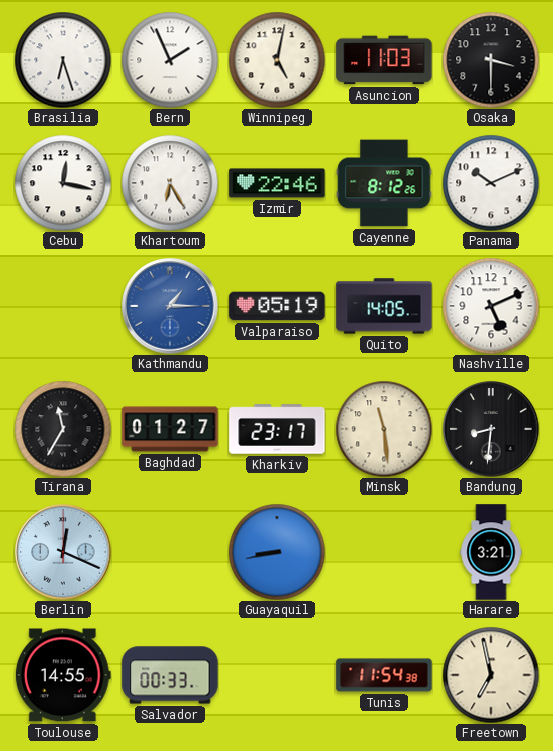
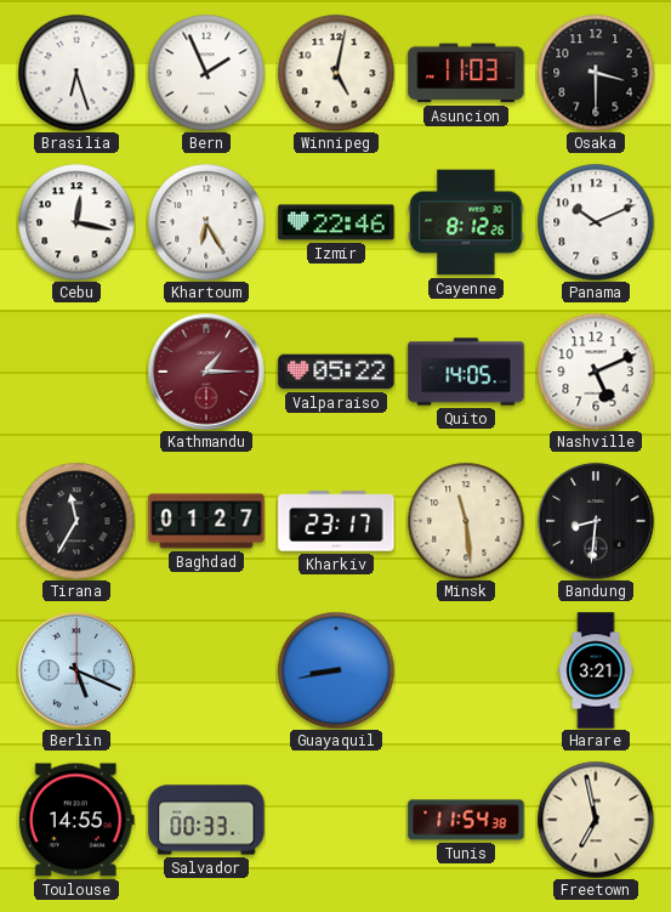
Kathmandu dial: blue -> burgundy (206, 372)
Valparaiso: 05:19 -> 05:22 (336, 372)
Berlin: 12:19 -> 5:19 (76, 670)
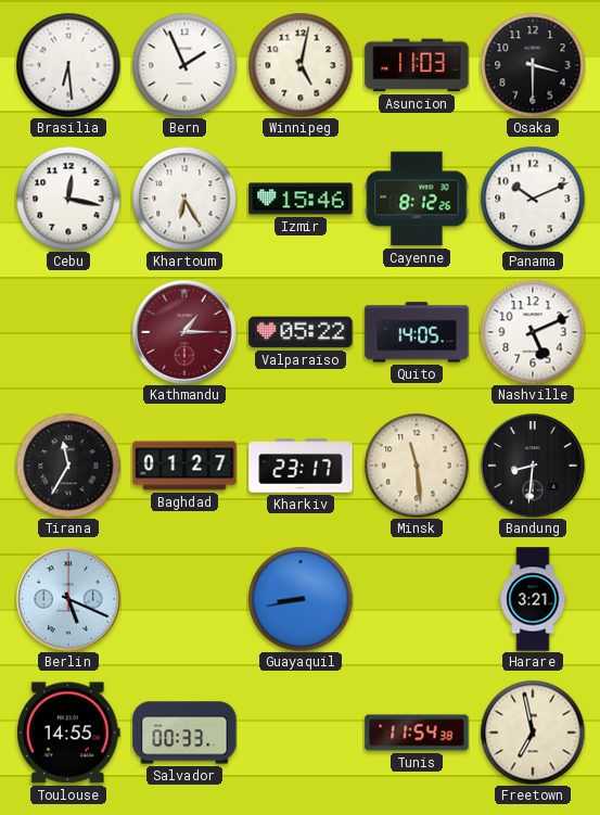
Brasilia: 6:27 -> 6:29 (68, 65)
Izmir: 22:46 -> 15:46 (301, 199)
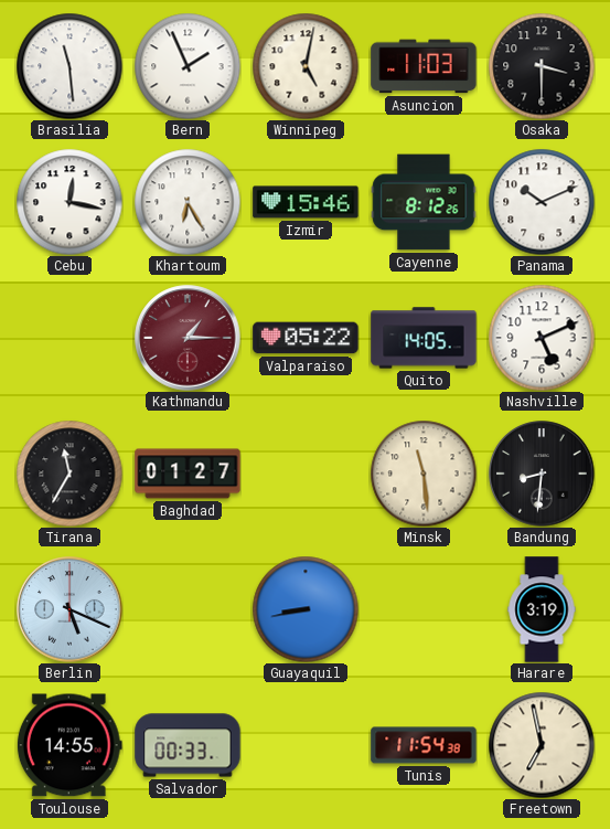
Brasilia: 6:29 -> 11:29 (69, 66)
Kharkiv: 23:17 -> none (301, 466)
Harare: 3:21 -> 3:19 (542, 609)
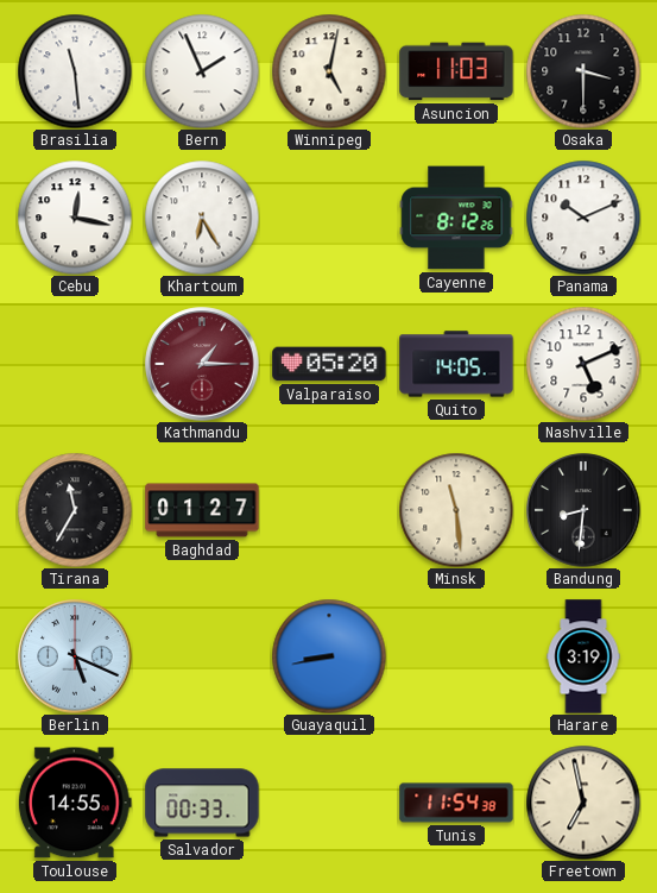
Izmir: 15:46 -> none (306, 202)
Valparaiso: 05:22 -> 05:20 (329, 364)
